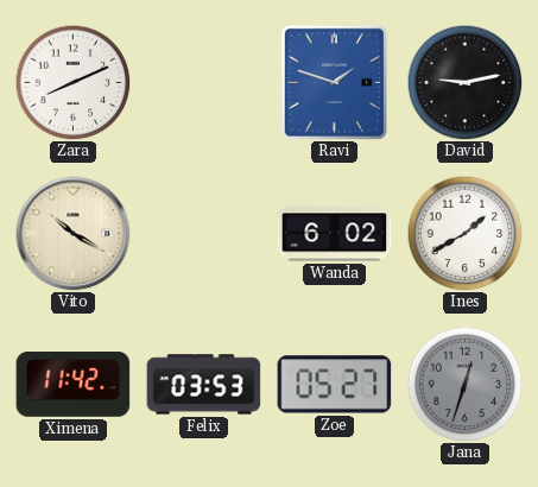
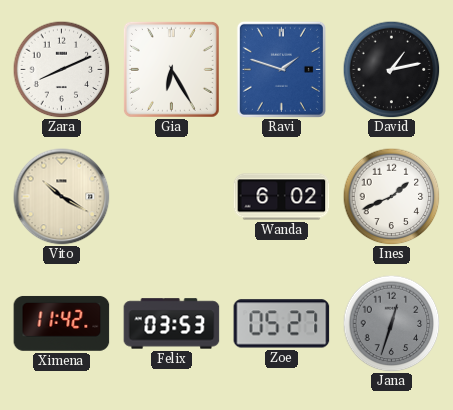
Gia: none -> 6:25 (171, 69)
David: 9:13 -> 1:13 (391, 69)
Ines: 1:40 -> 1:41 (391, 196)
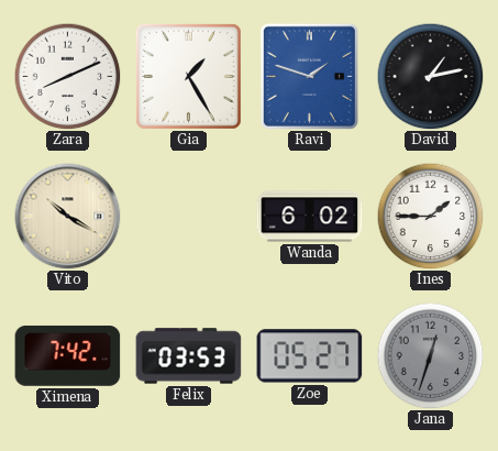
Gia: 6:25 -> 1:25 (188, 76)
Ines: 1:41 -> 1:45 (430, 216)
Ximena: 11:42 -> 7:42 (68, 355)
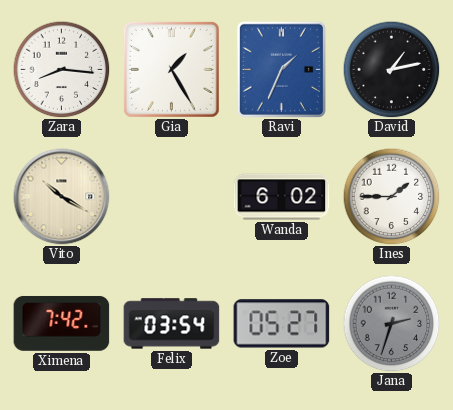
Zara: 8:11 -> 8:16 (61, 69)
Ravi: 1:48 -> 1:34 (281, 69)
Felix: 03:53 -> 03:54 (172, 324)
Jana: 12:33 -> 2:33 (391, 323)
